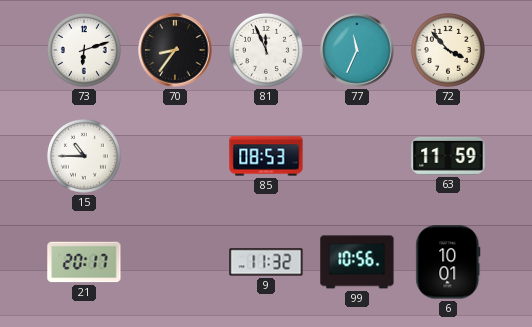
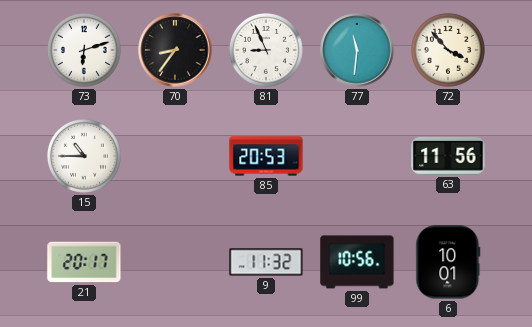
81: 11:56 -> 8:56 (266, 50)
77: 11:34 -> 11:31 (357, 50)
85: 08:53 -> 20:53 (266, 156)
63: 11:59 -> 11:56 (448, 156)
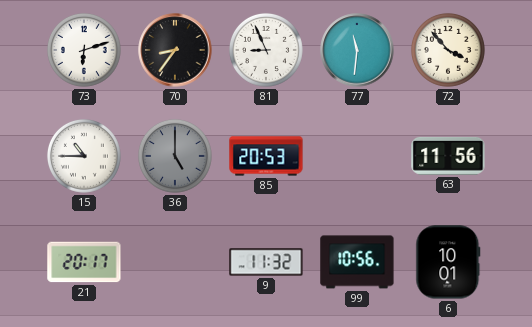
36: none -> 5:00 (175, 156)
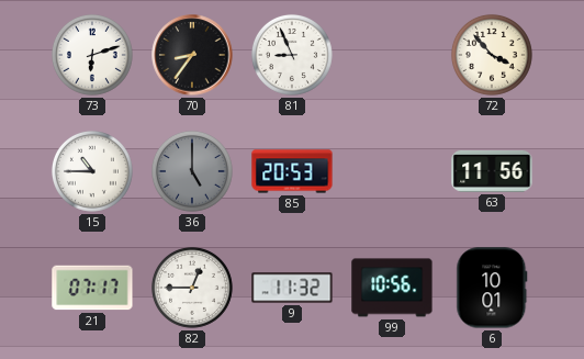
77: 11:31 -> none (357, 50)
21: 20:17 -> 07:17 (92, 288)
82: none -> 12:45 (192, 288)
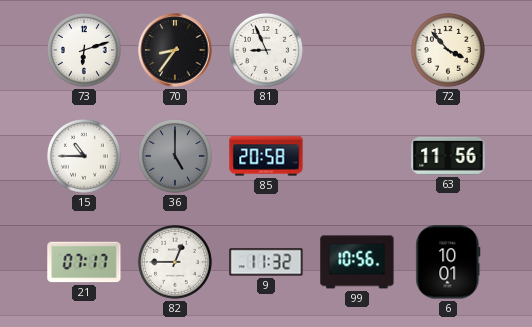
85: 20:53 -> 20:58 (266, 156)
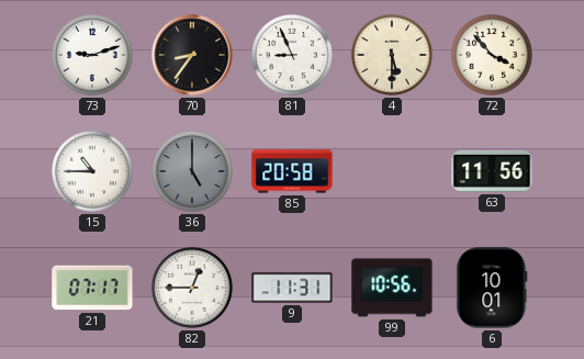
73: 6:12 -> 9:12 (92, 55)
4: none -> 5:30 (392, 55)
9: 11:32 -> 11:31 (292, 288)
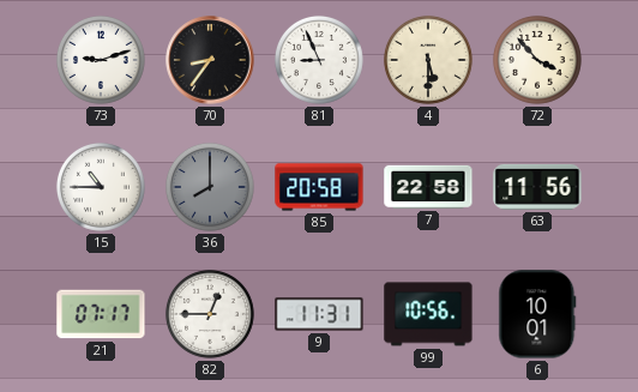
36: 5:00 -> 8:00 (210, 187)
7: none -> 22:58 (428, 187)
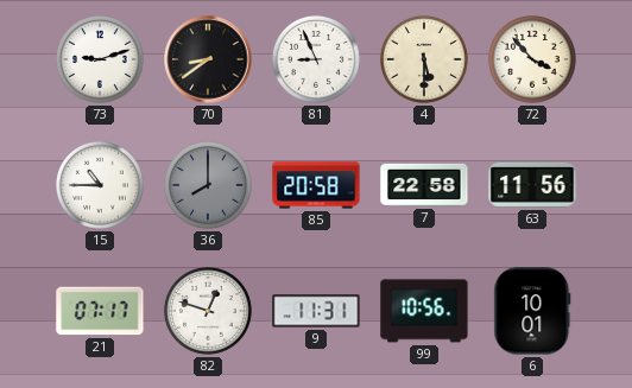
70: 8:36 -> 8:39 (208, 59)
82: 12:45 -> 12:48 (208, 311)
